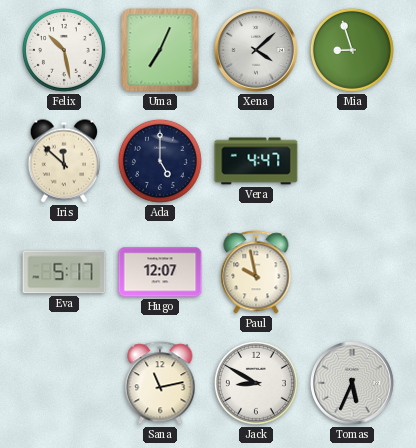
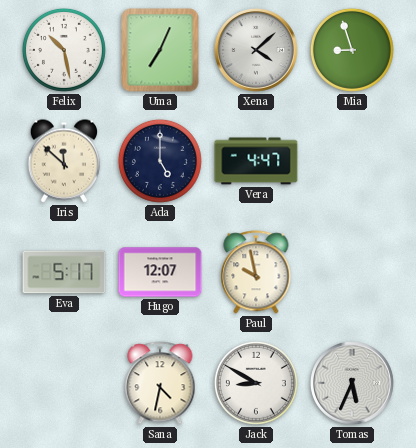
Sana: 11:13 -> 4:32 (160, 383)
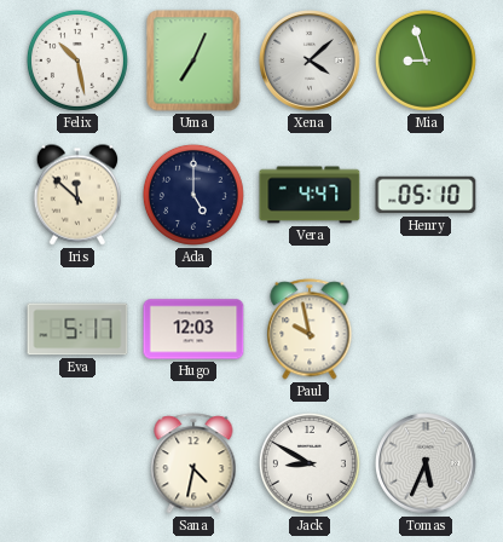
Henry: none -> 05:10 (426, 195)
Hugo: 12:07 -> 12:03 (193, 329)
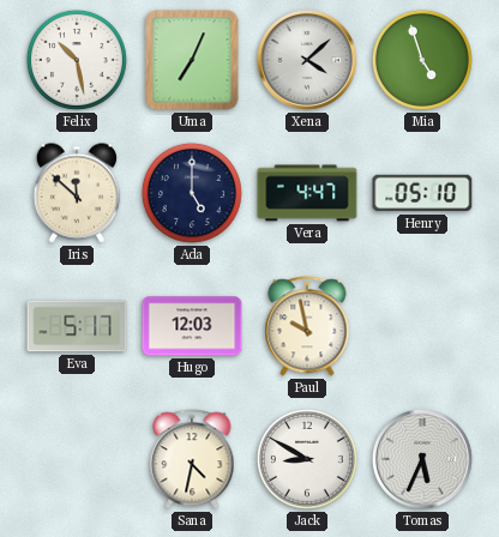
Mia: 8:57 -> 4:57 (422, 60)
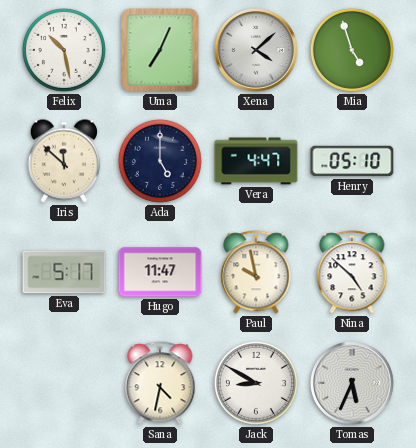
Hugo: 12:03 -> 11:47 (160, 272)
Nina: none -> 4:52 (352, 272)
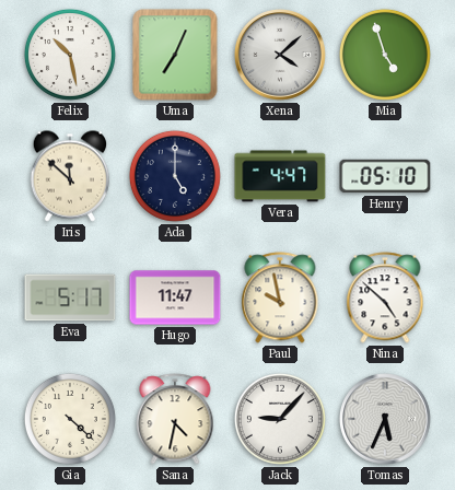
Gia: none -> 4:22 (70, 419)
Jack: 8:50 -> 9:07 (280, 419)
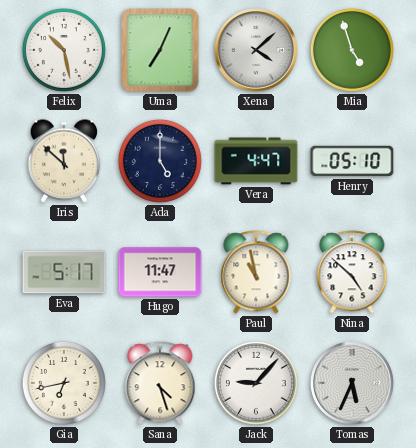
Paul: 9:58 -> 10:58 (256, 272)
Gia: 4:22 -> 6:43 (64, 383)
Sana: 4:32 -> 4:27 (160, 383)
